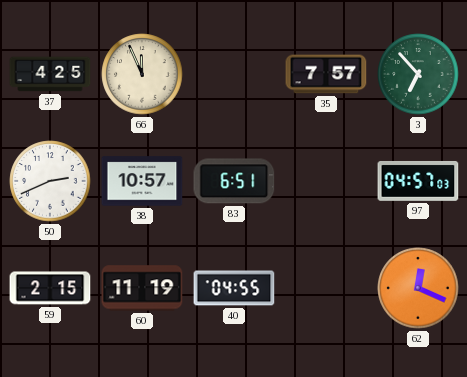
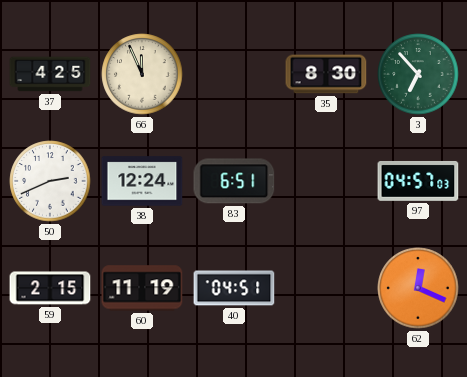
35: 7:57 -> 8:30 (326, 74)
38: 10:57 -> 12:24 (142, 181)
40: 04:55 -> 04:51 (234, 288)
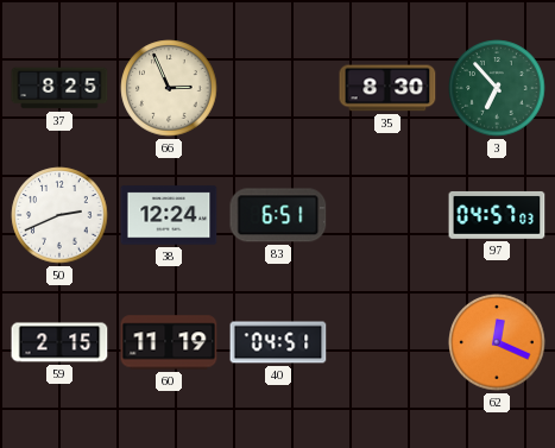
37: 4:25 -> 8:25 (59, 88)
66: 11:56 -> 2:56 (169, 88)
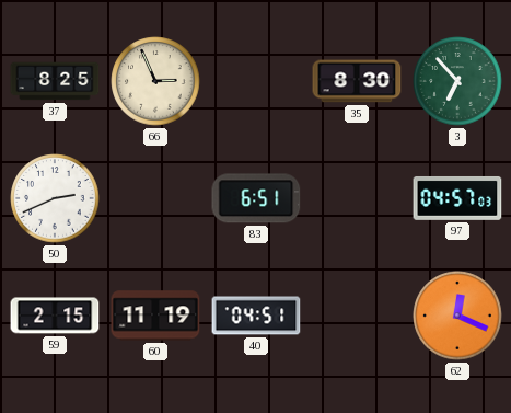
38: 12:24 -> none (169, 215)
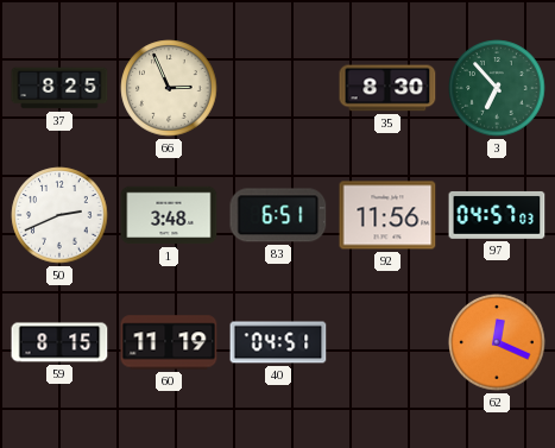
1: none -> 3:48 (169, 215)
92: none -> 11:56 (387, 215)
59: 2:15 -> 8:15 (59, 342)
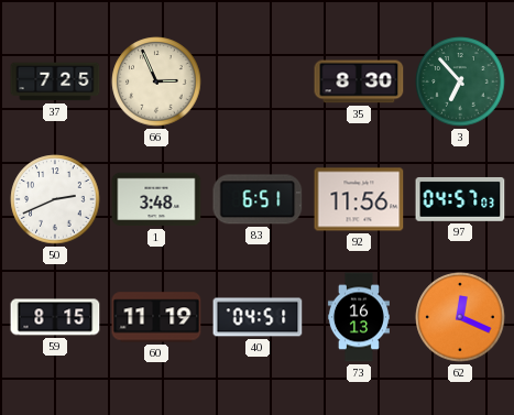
37: 8:25 -> 7:25 (55, 81)
73: none -> 16:13 (359, 317)
